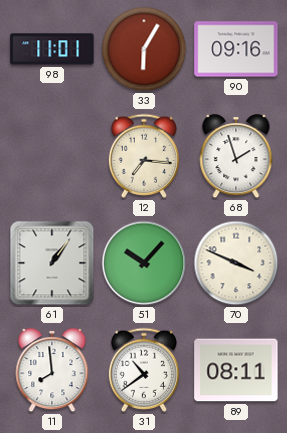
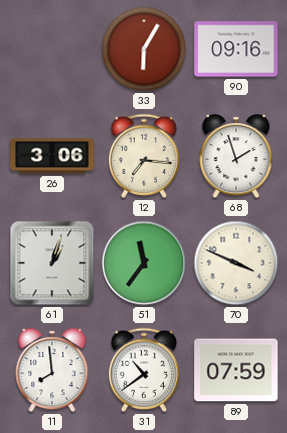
98: 11:01 -> none (52, 49)
26: none -> 3:06 (52, 156)
61: 1:06 -> 1:03 (52, 263)
51: 10:07 -> 11:36 (144, 263)
89: 08:11 -> 07:59 (236, 370)
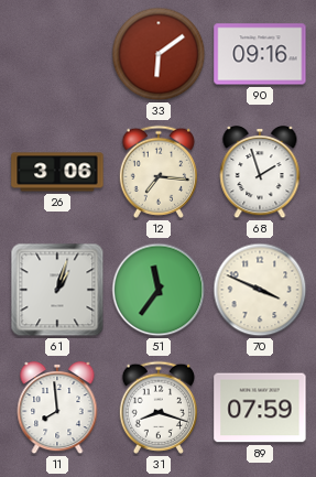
33: 6:05 -> 6:09 (159, 54)
31: 10:39 -> 8:18 (157, 408)
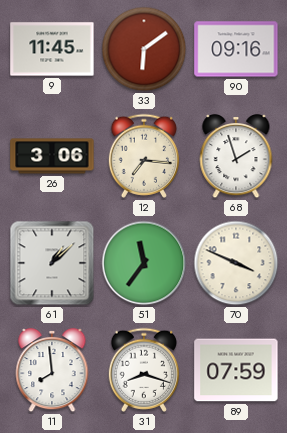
9: none -> 11:45 (52, 49)
61: 1:03 -> 1:08 (52, 263)
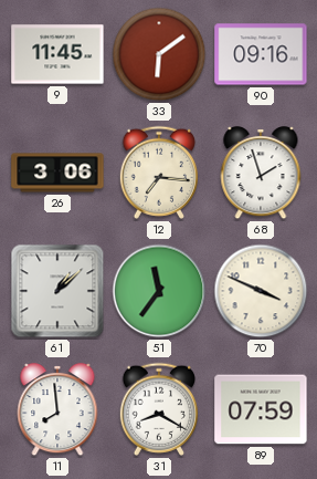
31: 8:18 -> 8:20 (158, 409)
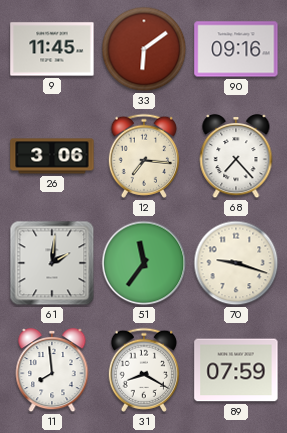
68: 1:57 -> 7:23 (236, 156)
61: 1:08 -> 2:01 (52, 263)
70: 3:49 -> 9:18 (236, 263)
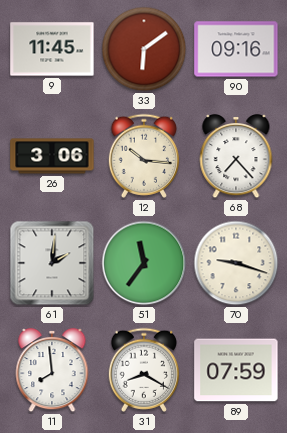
12: 7:16 -> 10:16 (143, 156)
